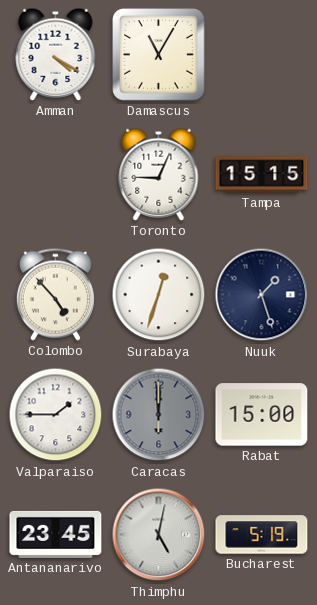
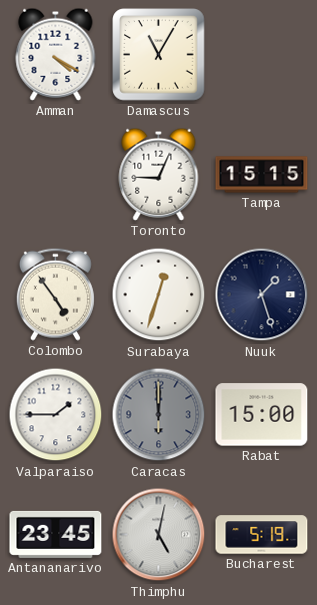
Colombo: 4:53 -> 4:54 (55, 294)
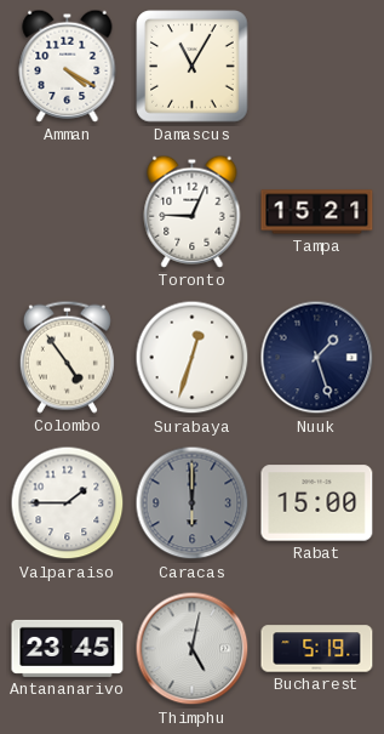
Tampa: 15:15 -> 15:21 (317, 212)
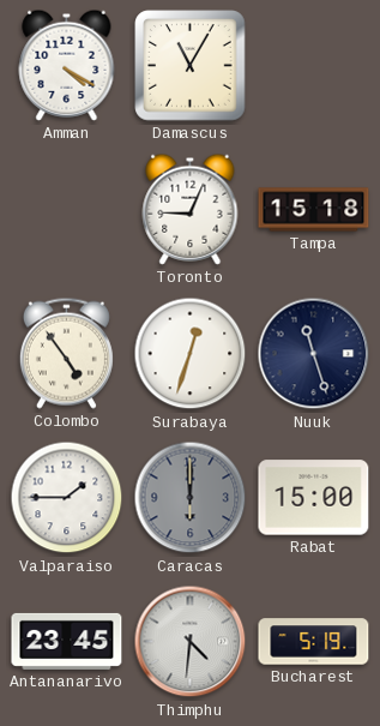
Tampa: 15:21 -> 15:18 (314, 210)
Nuuk: 1:27 -> 11:27 (314, 354)
Thimphu: 5:02 -> 4:31 (191, 642)
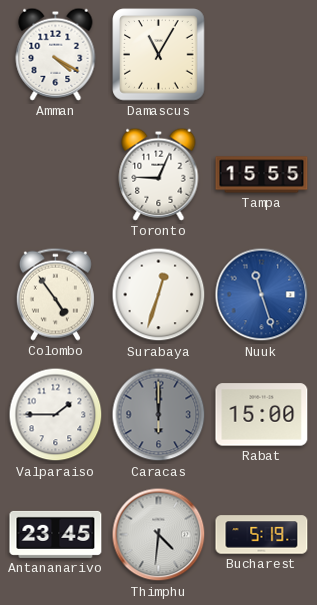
Tampa: 15:18 -> 15:55 (262, 175)
Nuuk dial: navy -> blue (262, 295)
